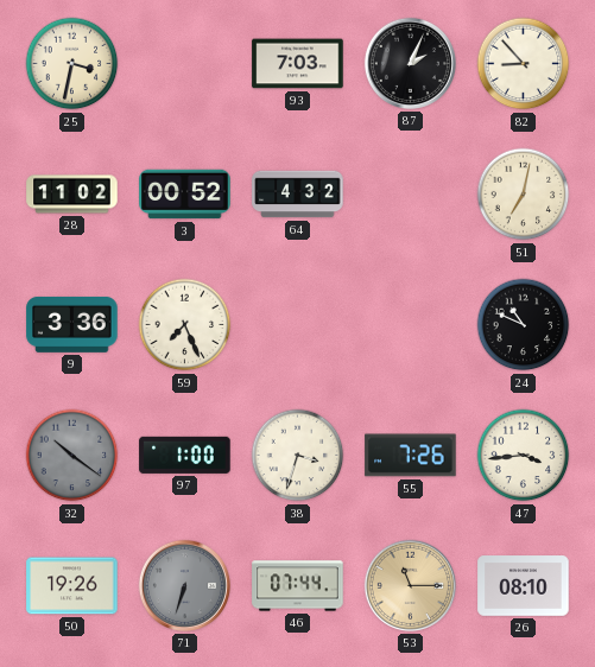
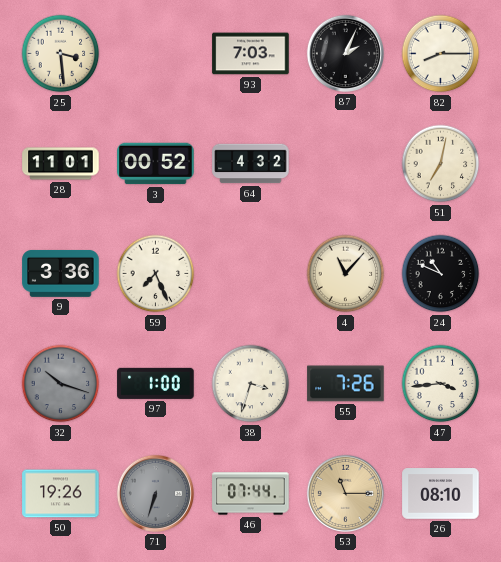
25: 3:32 -> 3:29 (61, 54)
82: 8:53 -> 8:15 (441, 54)
28: 11:02 -> 11:01 (61, 164)
4: none -> 11:07 (346, 274)
32: 10:21 -> 10:18 (61, 384)
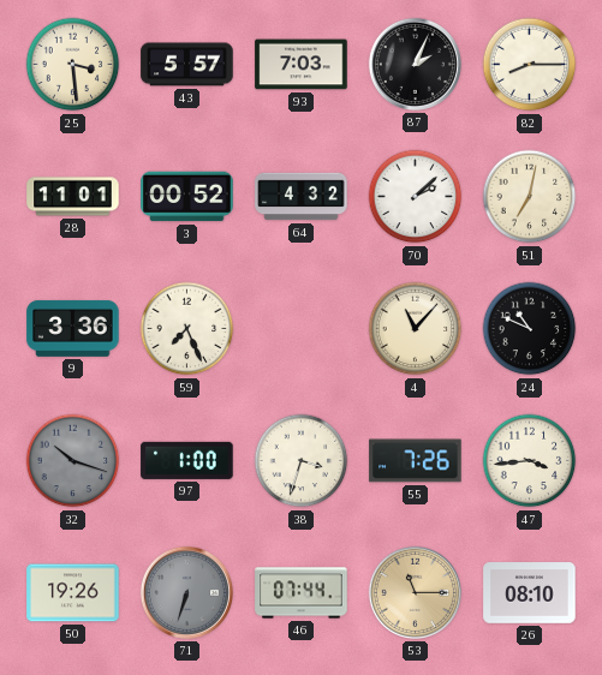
43: none -> 5:57 (187, 65)
70: none -> 2:08 (416, 197)
